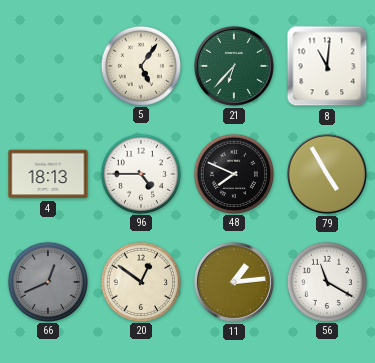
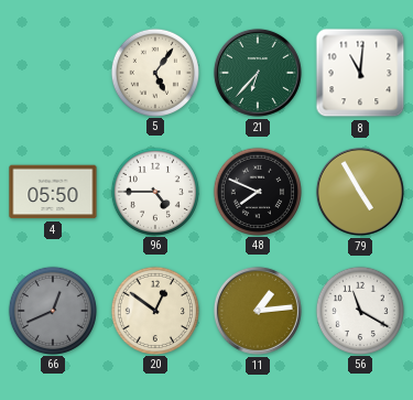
4: 18:13 -> 05:50 (53, 192)
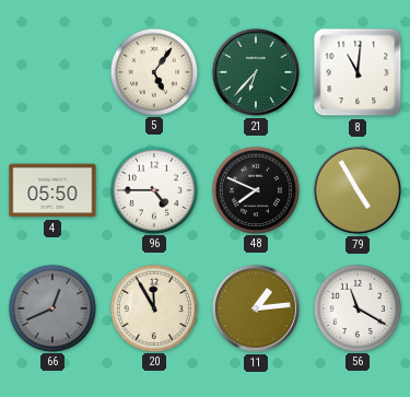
20: 12:51 -> 11:55 (153, 307)
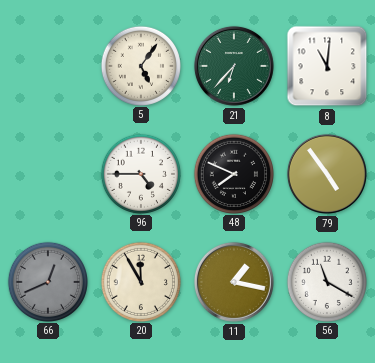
4: 05:50 -> none (52, 190)
79: 4:55 -> 4:54 (327, 174)
11: 1:14 -> 1:17 (234, 282)
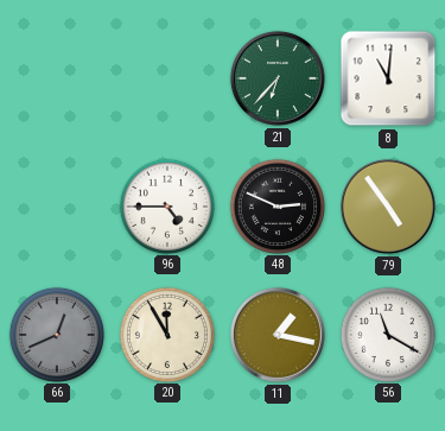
5: 5:06 -> none (140, 65)
48: 7:49 -> 2:49 (276, 205)
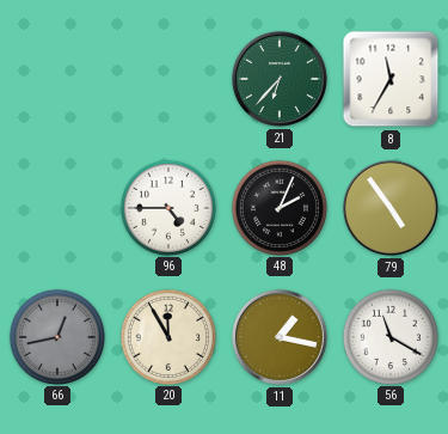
8: 11:01 -> 11:35 (391, 79)
48: 2:49 -> 2:04 (278, 207)
66: 12:41 -> 12:43 (56, 336)
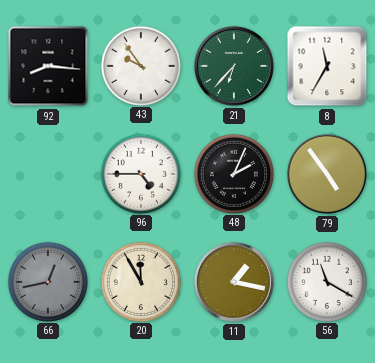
92: none -> 8:16 (48, 66)
43: none -> 9:54 (140, 65)
